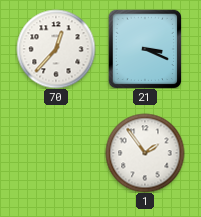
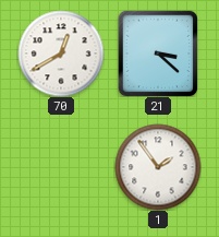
70: 12:37 -> 12:40 (61, 54)
21: 3:19 -> 3:22 (158, 54)
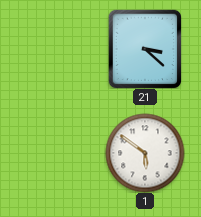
70: 12:40 -> none (61, 54)
1: 1:54 -> 5:51 (145, 153)
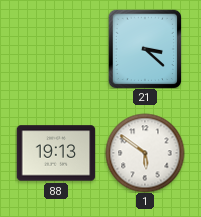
88: none -> 19:13 (56, 153)
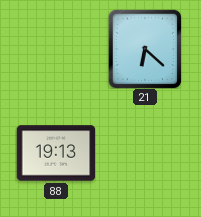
21: 3:22 -> 6:22 (145, 49)
1: 5:51 -> none (145, 153)
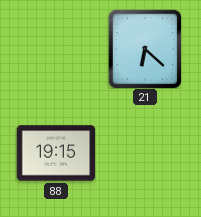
88: 19:13 -> 19:15 (56, 153)
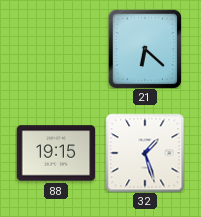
32: none -> 1:27 (145, 153)
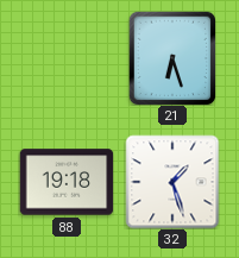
21: 6:22 -> 6:27 (172, 58)
88: 19:15 -> 19:18 (67, 182)
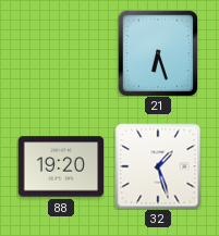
88: 19:18 -> 19:20 (61, 166)
